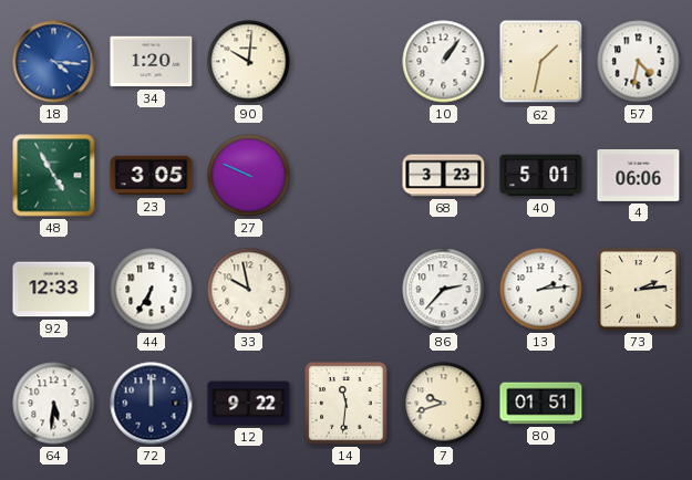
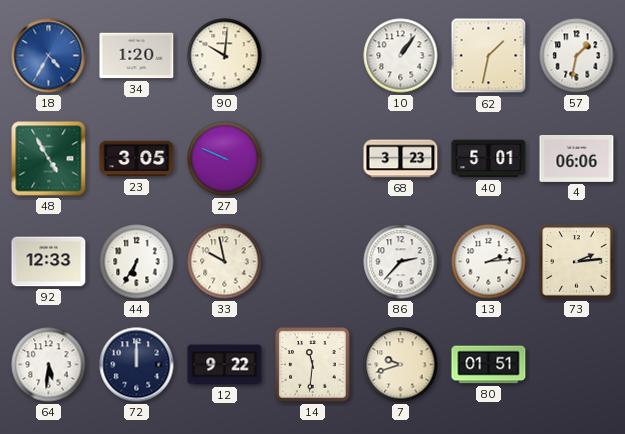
18: 4:16 -> 4:35 (49, 56)
57: 4:32 -> 1:32 (577, 56)
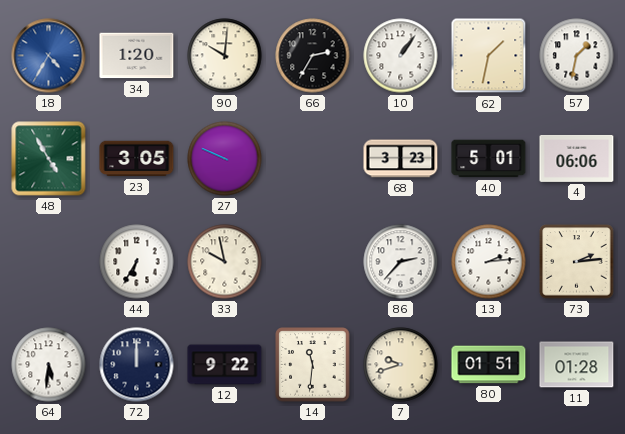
66: none -> 2:35 (313, 56)
92: 12:33 -> none (49, 262)
11: none -> 01:28 (577, 365)
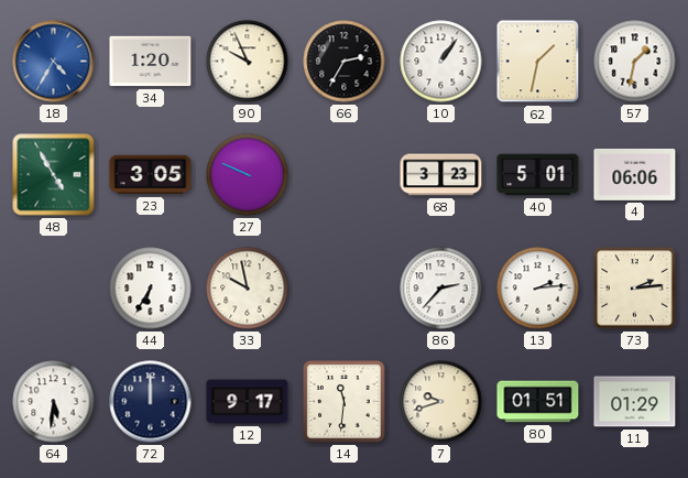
90: 10:01 -> 9:56 (248, 62)
12: 9:22 -> 9:17 (248, 402)
11: 01:28 -> 01:29 (635, 402)
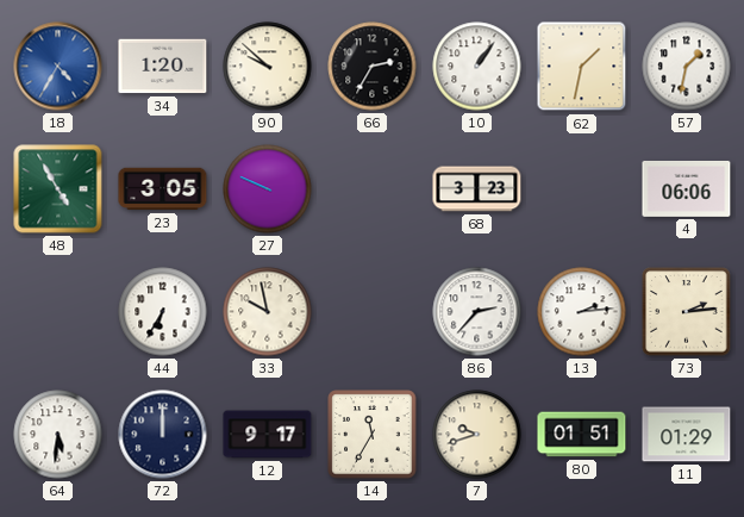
90: 9:56 -> 9:52 (268, 67)
40: 5:01 -> none (538, 175)
14: 11:31 -> 11:35 (373, 435)
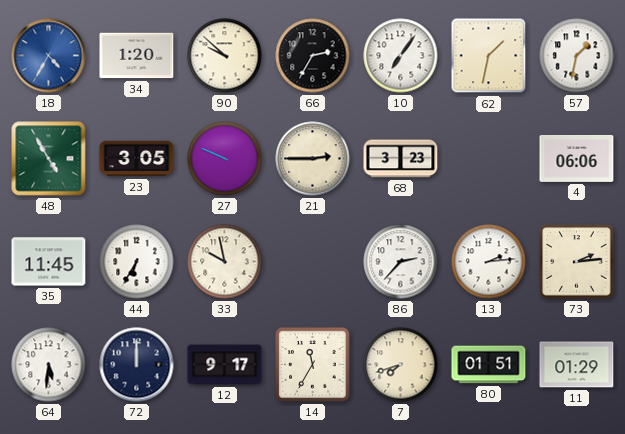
10: 1:06 -> 7:06 (401, 56)
21: none -> 2:45 (313, 159)
35: none -> 11:45 (49, 262)
7: 9:42 -> 7:42 (401, 365)
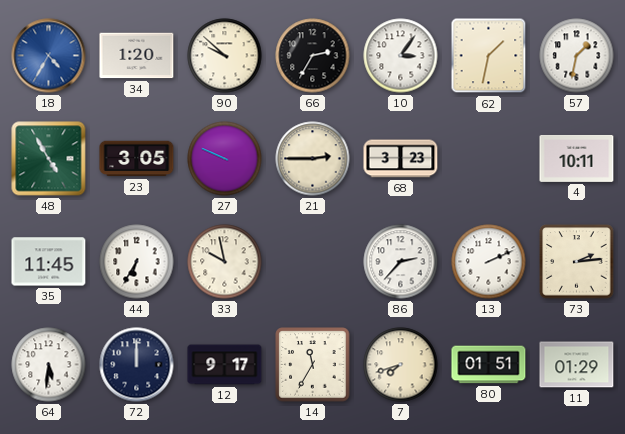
10: 7:06 -> 3:06 (401, 56)
4: 06:06 -> 10:11 (577, 158)
13: 2:14 -> 2:11 (489, 262)
